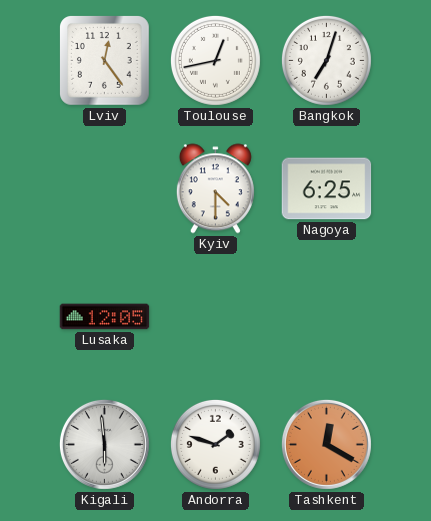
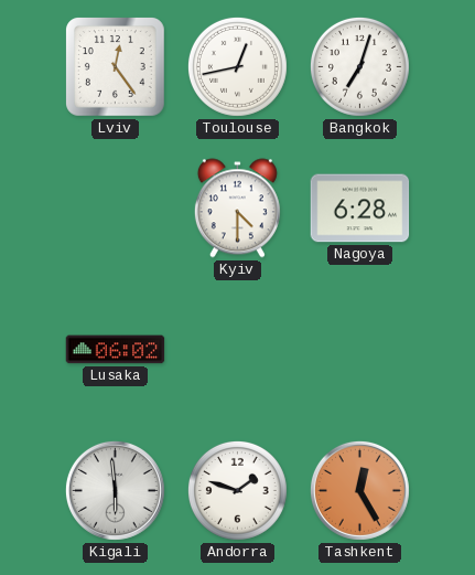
Nagoya: 6:25 -> 6:28 (360, 209)
Lusaka: 12:05 -> 06:02 (116, 350)
Tashkent: 12:20 -> 12:25 (359, 490)
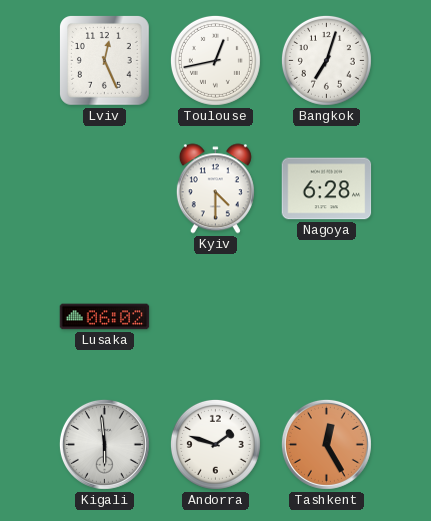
Lviv: 12:24 -> 12:26 (105, 61)
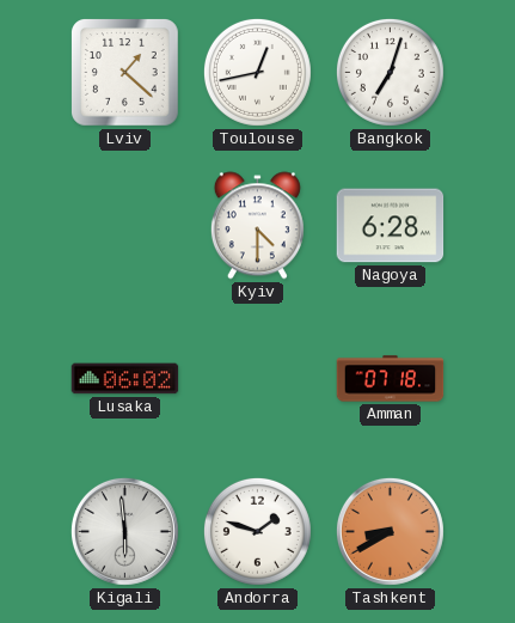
Lviv: 12:26 -> 1:22 (125, 73)
Amman: none -> 07:18 (391, 379)
Tashkent: 12:25 -> 8:40 (390, 531)
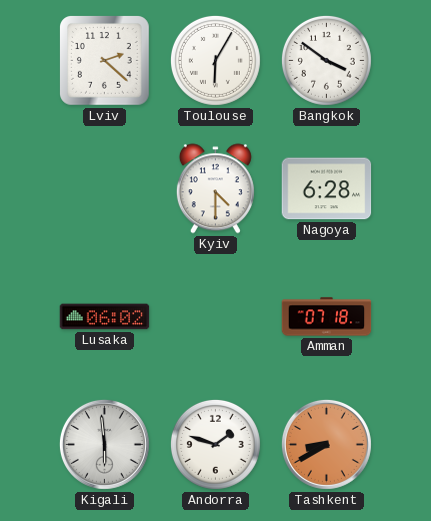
Lviv: 1:22 -> 2:22 (105, 61)
Toulouse: 12:43 -> 6:05 (215, 60)
Bangkok: 7:03 -> 3:51 (326, 60)
